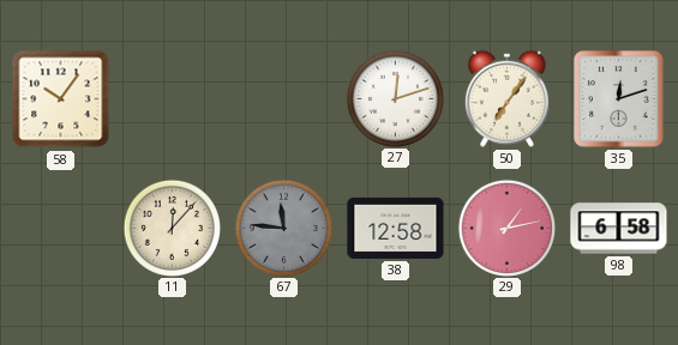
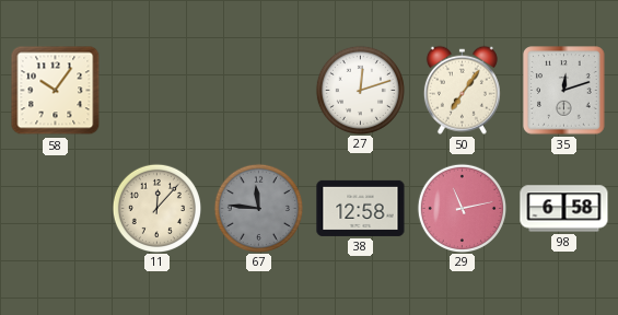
29: 1:13 -> 11:13 (462, 208)
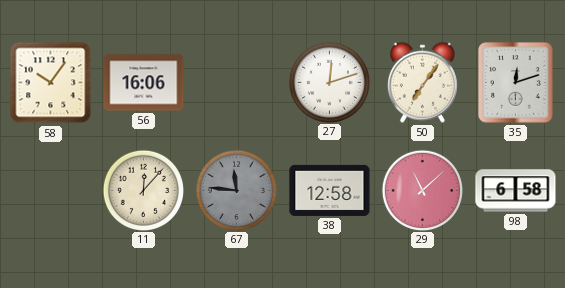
56: none -> 16:06 (144, 83)
29: 11:13 -> 11:08 (422, 190)
